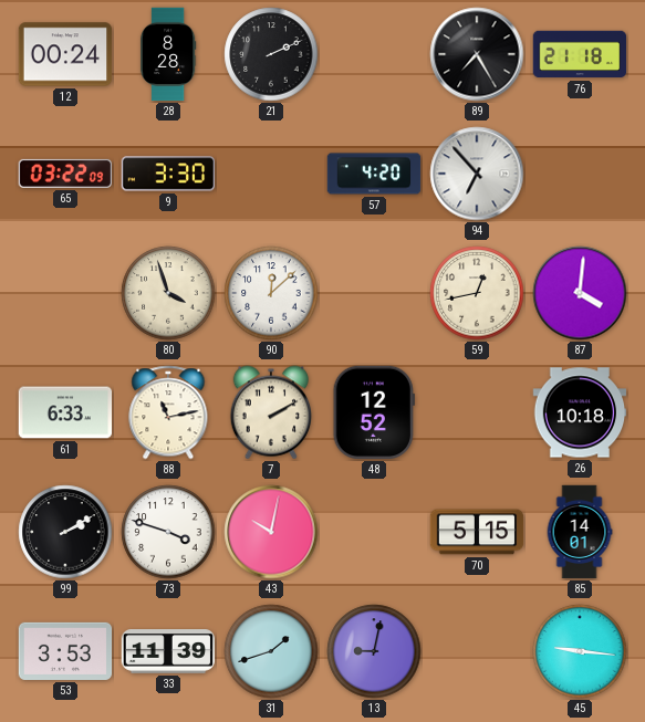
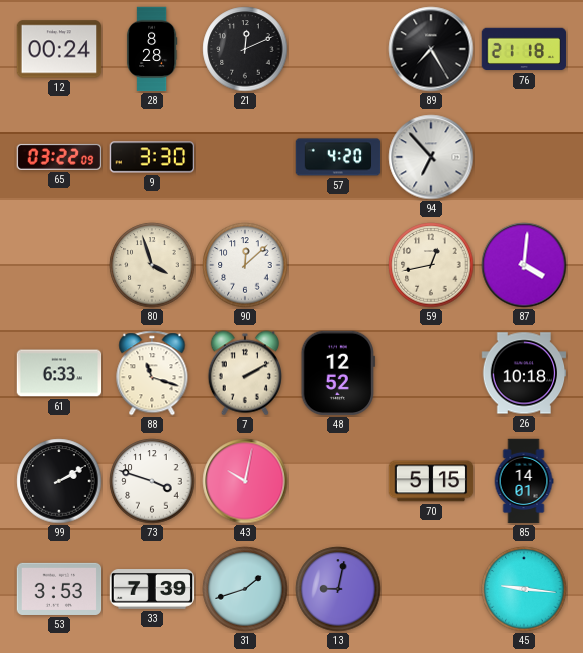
21: 2:11 -> 12:11 (245, 49)
88: 11:13 -> 11:18 (152, 373)
33: 11:39 -> 7:39 (152, 590)
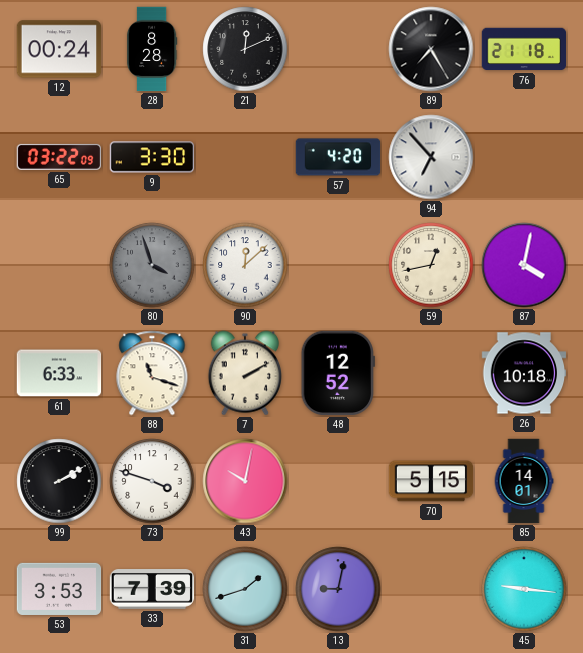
80 dial: cream -> grey (152, 265)
87: 4:01 -> 4:02 (524, 265)
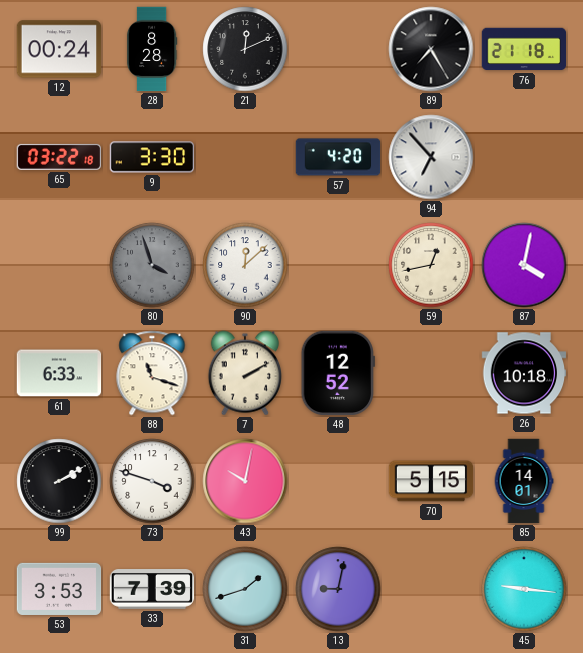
65: 03:22:09 -> 03:22:18 (58, 157)
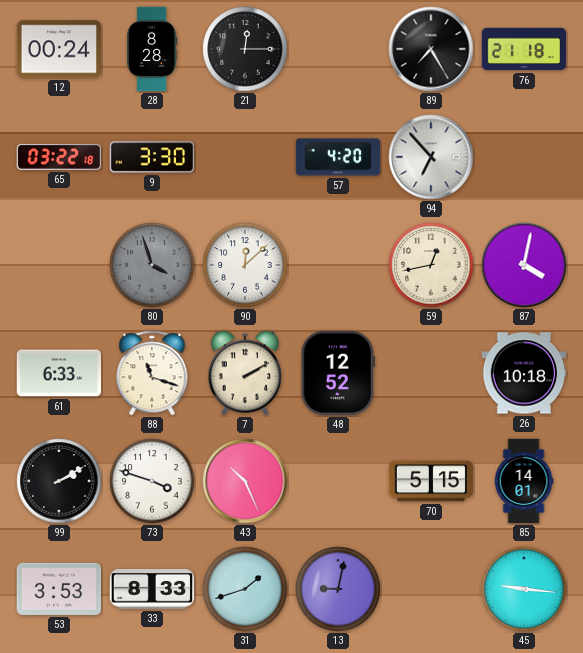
21: 12:11 -> 12:15 (245, 49)
43: 10:02 -> 10:26 (245, 481)
33: 7:39 -> 8:33 (152, 590)
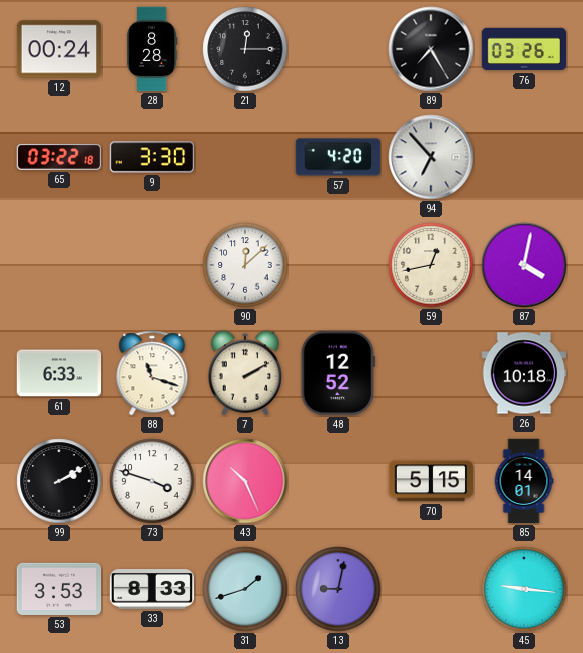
76: 21:18 -> 03:26 (524, 49)
80: 3:57 -> none (152, 265)
